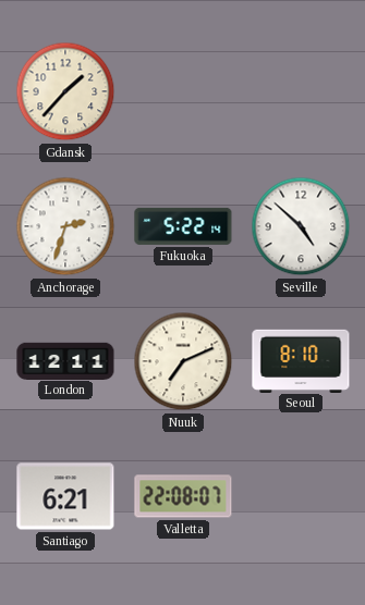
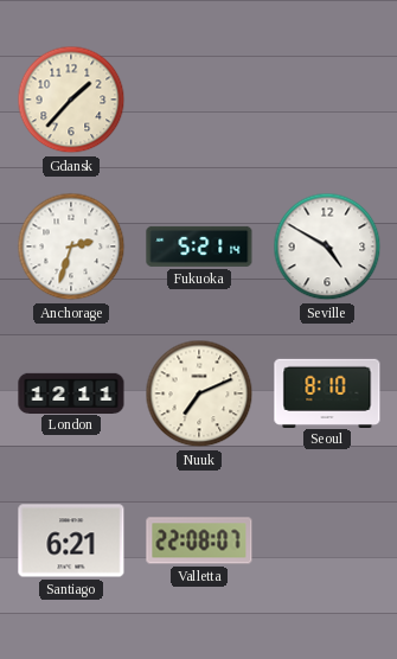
Fukuoka: 5:22 -> 5:21 (199, 247)
Seville: 4:52 -> 4:50 (327, 247)
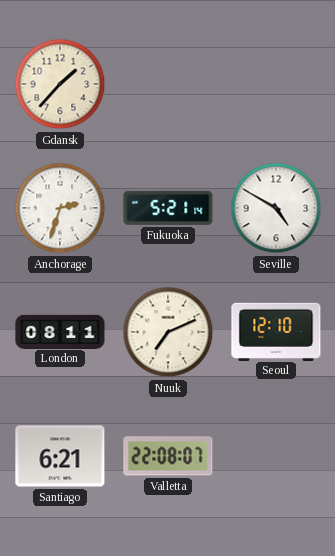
London: 12:11 -> 08:11 (60, 331)
Seoul: 8:10 -> 12:10 (276, 331)
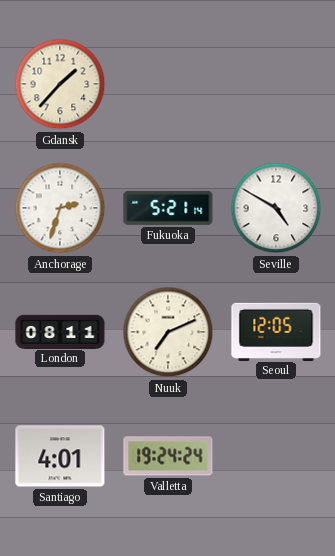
Seoul: 12:10 -> 12:05 (276, 331)
Santiago: 6:21 -> 4:01 (60, 456)
Valletta: 22:08 -> 19:24 (168, 456)
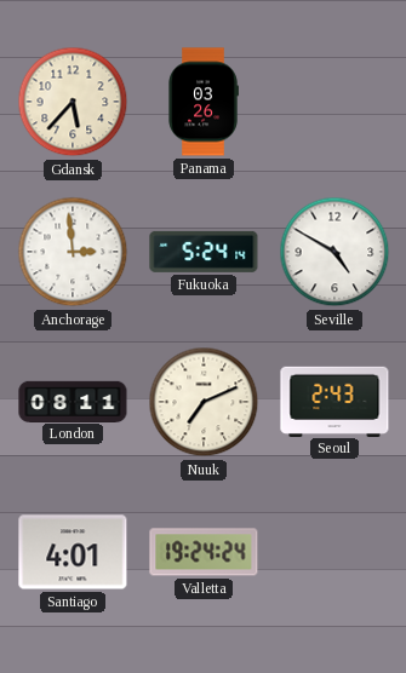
Gdansk: 1:37 -> 5:37 (73, 102)
Panama: none -> 03:26 (204, 102)
Anchorage: 2:33 -> 2:59 (73, 252)
Fukuoka: 5:21 -> 5:24 (204, 252)
Seoul: 12:05 -> 2:43 (334, 401)
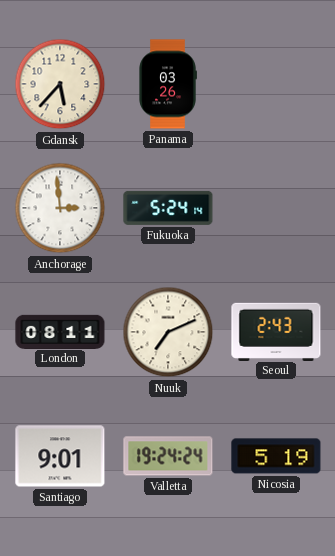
Seville: 4:50 -> none (334, 252)
Santiago: 4:01 -> 9:01 (60, 456)
Nicosia: none -> 5:19 (276, 456)
